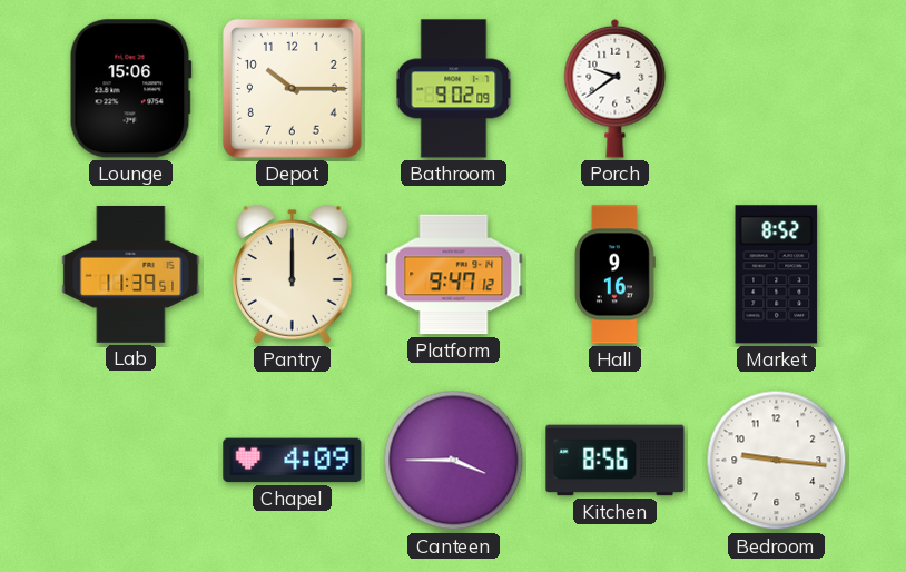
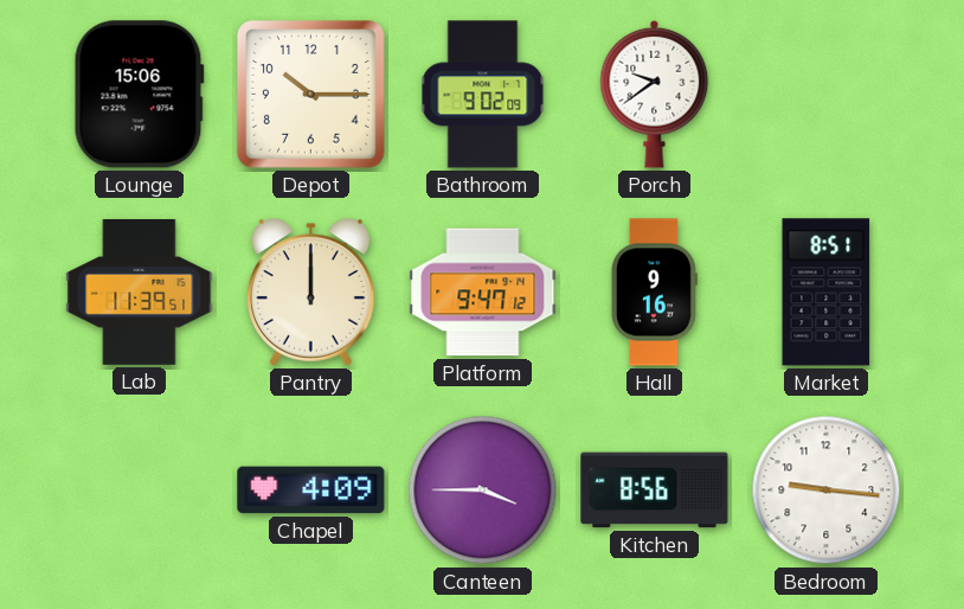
Market: 8:52 -> 8:51 (827, 293)
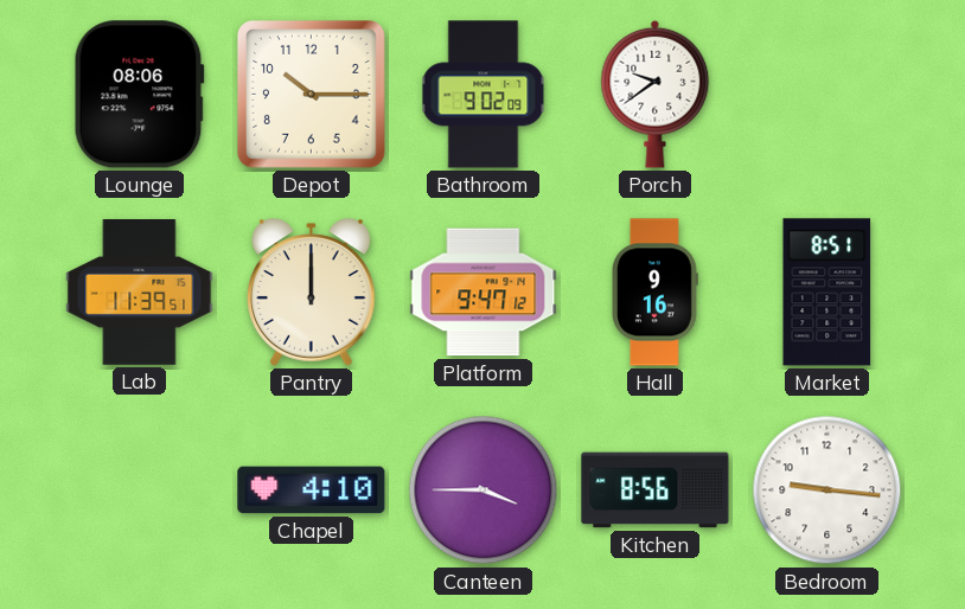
Lounge: 15:06 -> 08:06 (139, 95)
Chapel: 4:09 -> 4:10 (312, 491)
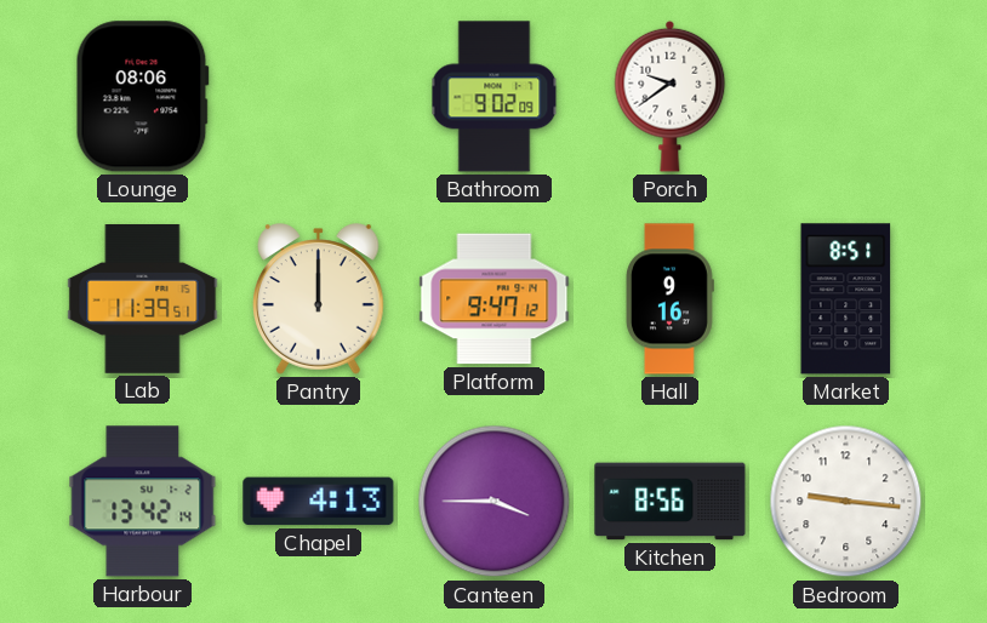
Depot: 10:15 -> none (312, 95)
Harbour: none -> 13:42 (143, 502)
Chapel: 4:10 -> 4:13 (319, 502)
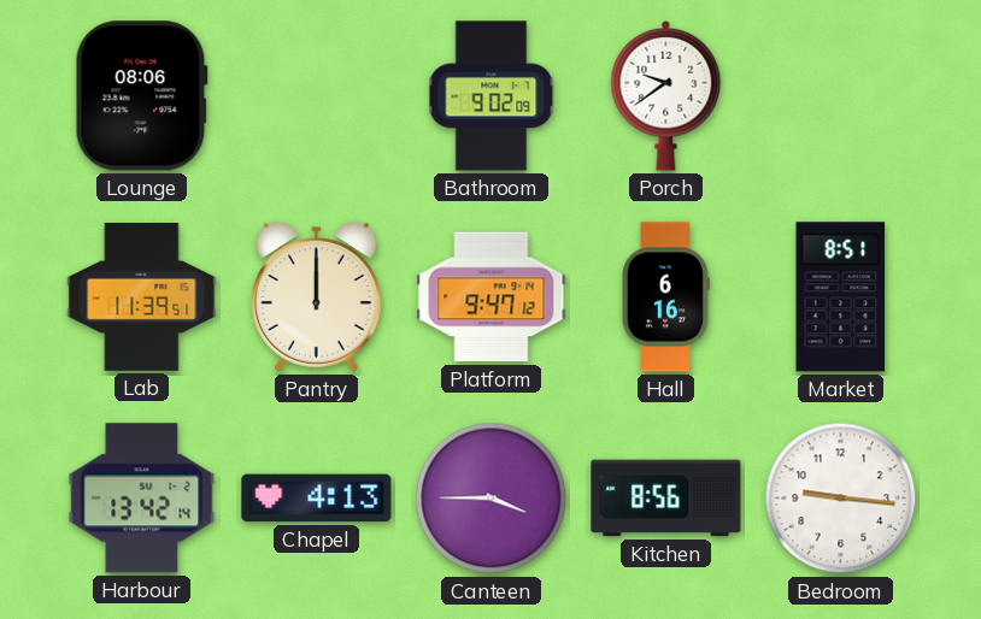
Hall: 9:16 -> 6:16 (666, 297)
